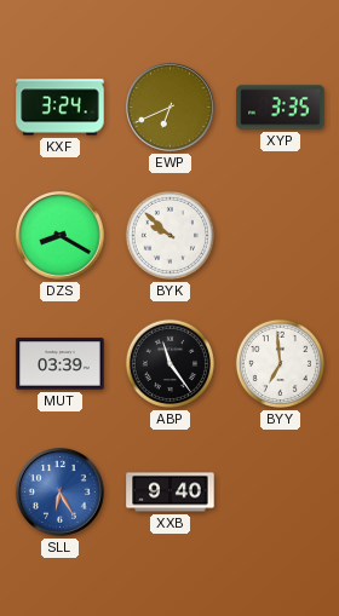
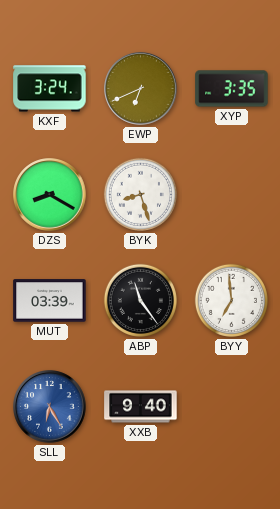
BYK: 9:52 -> 8:27 (140, 194)
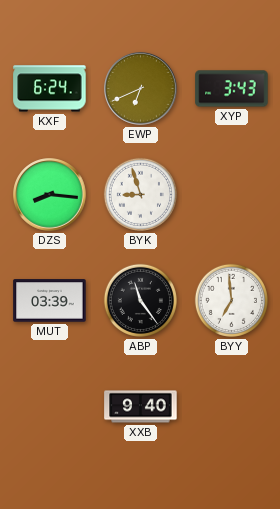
KXF: 3:24 -> 6:24 (50, 89)
XYP: 3:35 -> 3:43 (232, 89)
DZS: 8:20 -> 8:16 (50, 195)
BYK: 8:27 -> 8:57 (140, 194)
SLL: 6:25 -> none (50, 407)
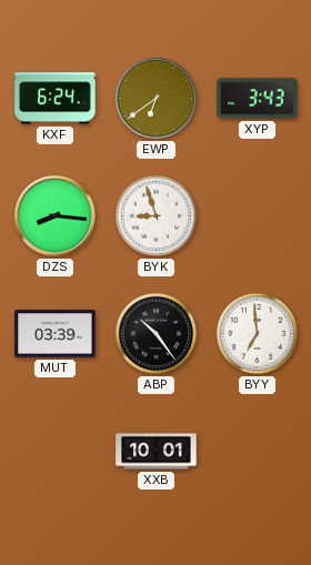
EWP: 6:41 -> 6:39 (157, 99)
ABP: 11:24 -> 10:24 (155, 333)
XXB: 9:40 -> 10:01 (157, 452)
